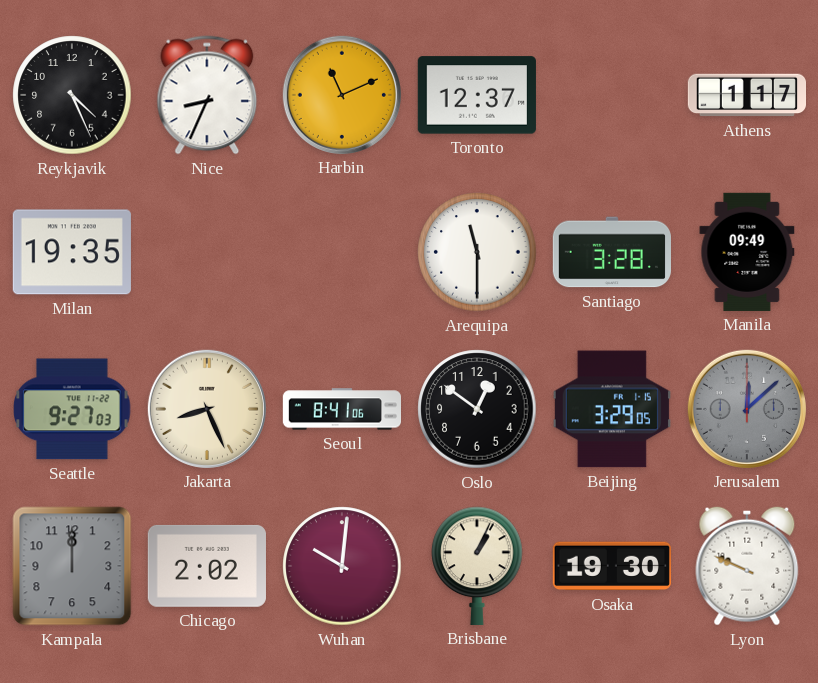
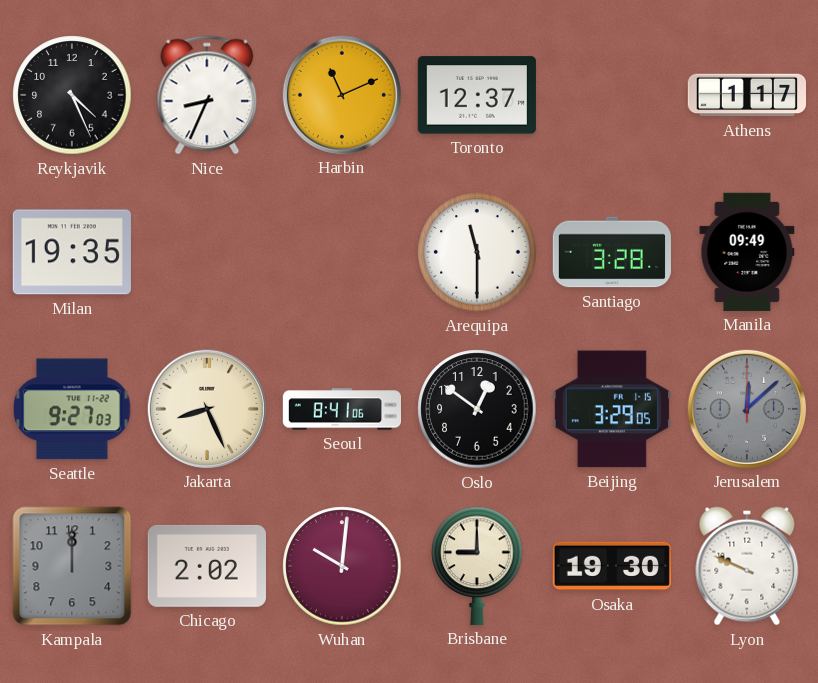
Brisbane: 1:04 -> 9:00 (477, 566)
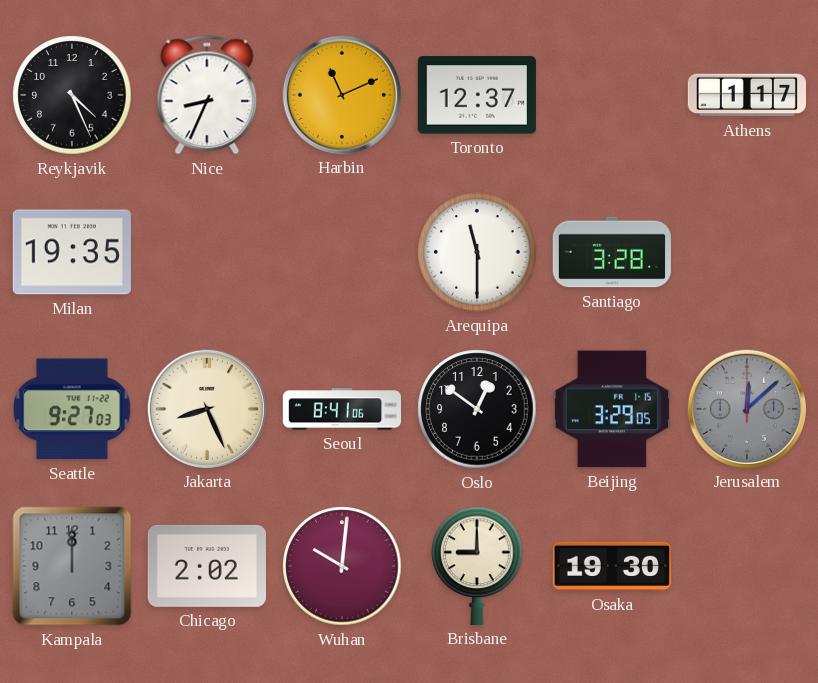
Manila: 09:49 -> none (747, 252)
Lyon: 9:49 -> none (747, 566)
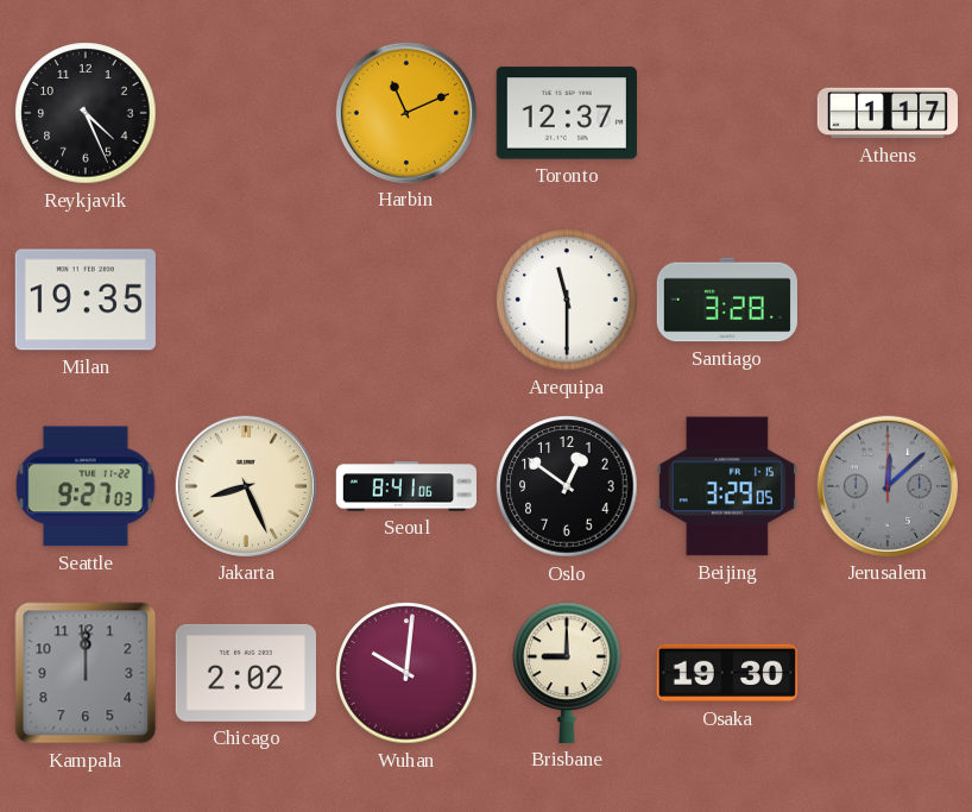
Nice: 8:34 -> none (207, 95)
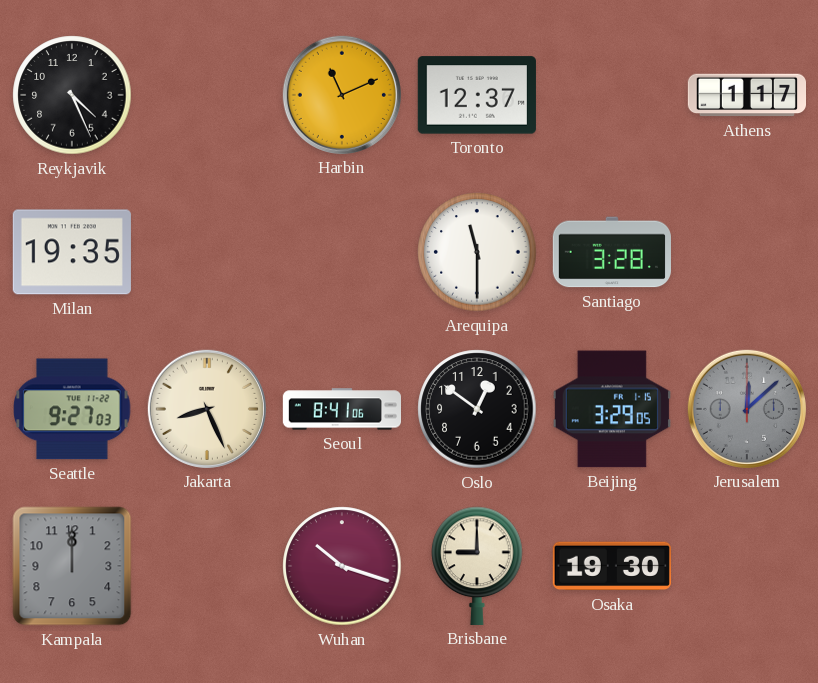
Chicago: 2:02 -> none (246, 673)
Wuhan: 10:01 -> 10:18 (342, 566)
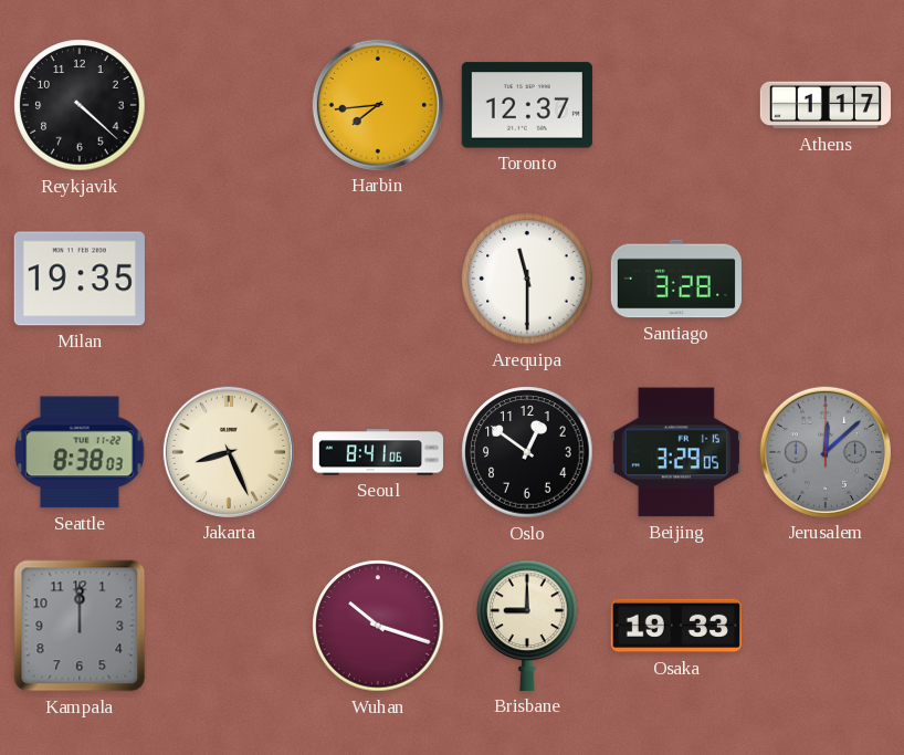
Reykjavik: 4:26 -> 4:22 (80, 105)
Harbin: 11:11 -> 7:44 (378, 105)
Seattle: 9:27 -> 8:38 (80, 452)
Osaka: 19:30 -> 19:33 (676, 626)
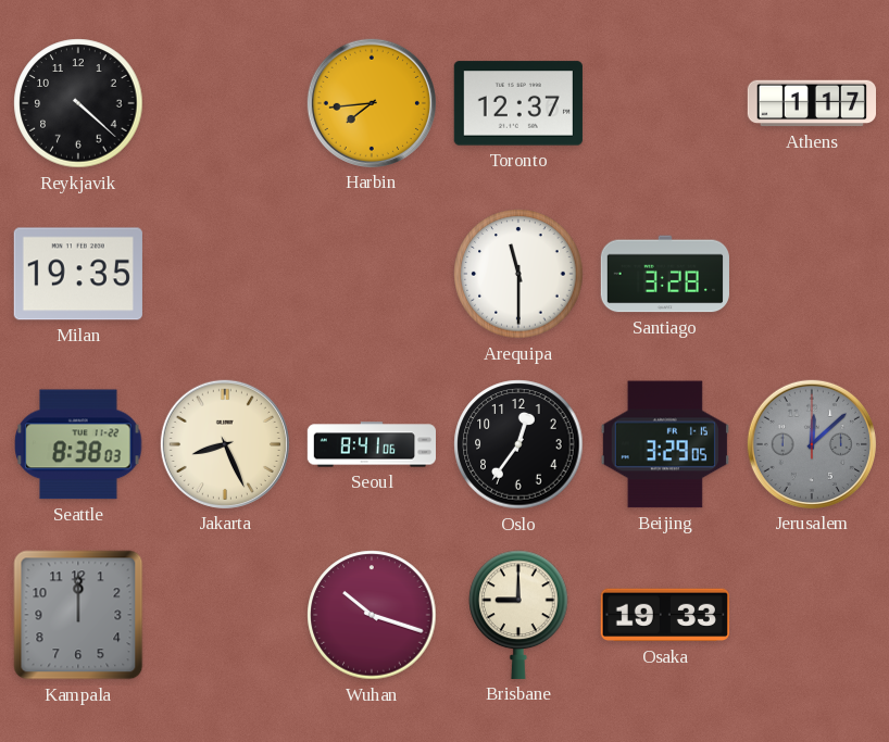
Oslo: 12:51 -> 12:36 (518, 444)
